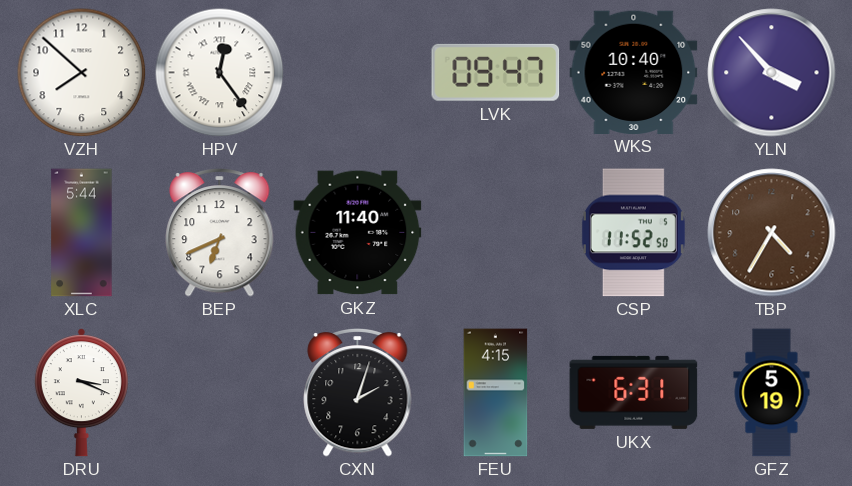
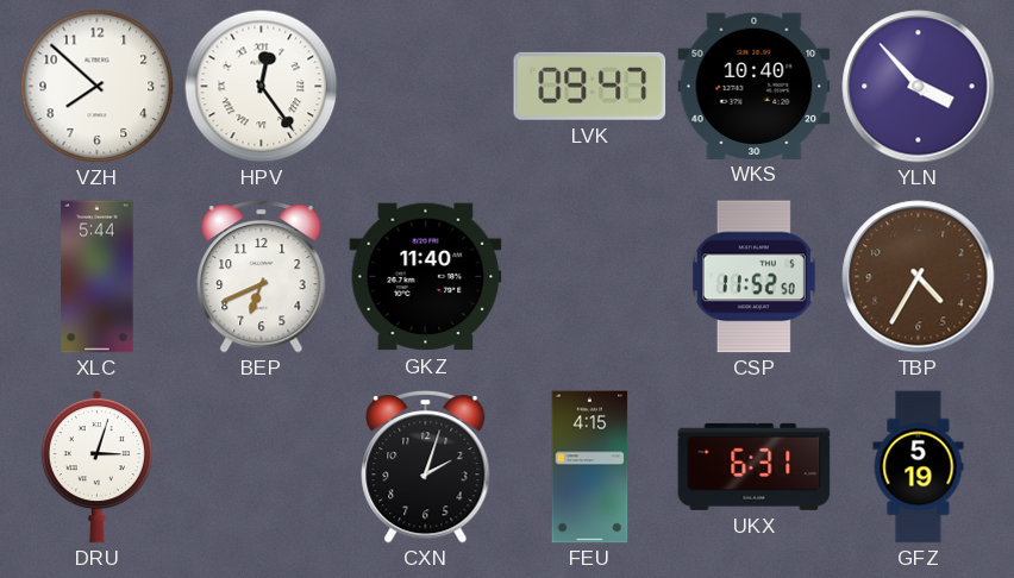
DRU: 3:19 -> 3:03 (96, 467)
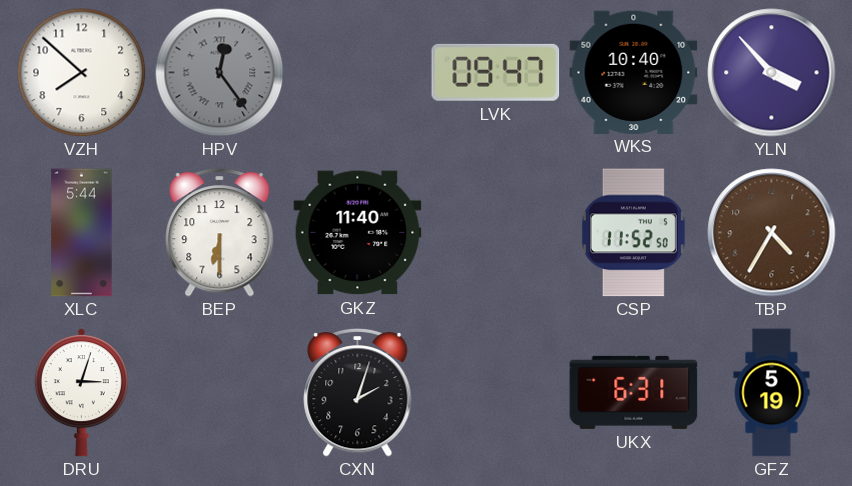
HPV dial: white -> grey (219, 72)
BEP: 6:41 -> 6:30 (220, 233)
FEU: 4:15 -> none (590, 467)
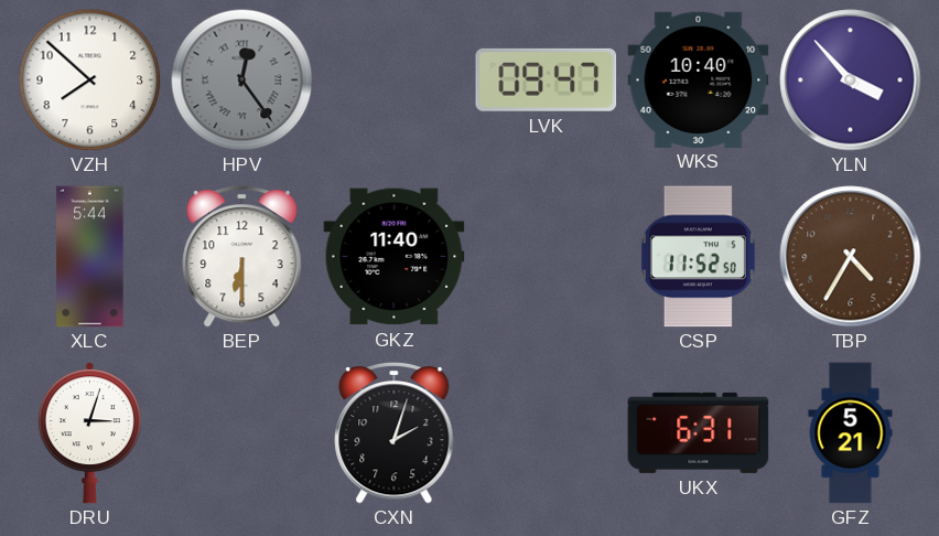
GFZ: 5:19 -> 5:21 (851, 433)
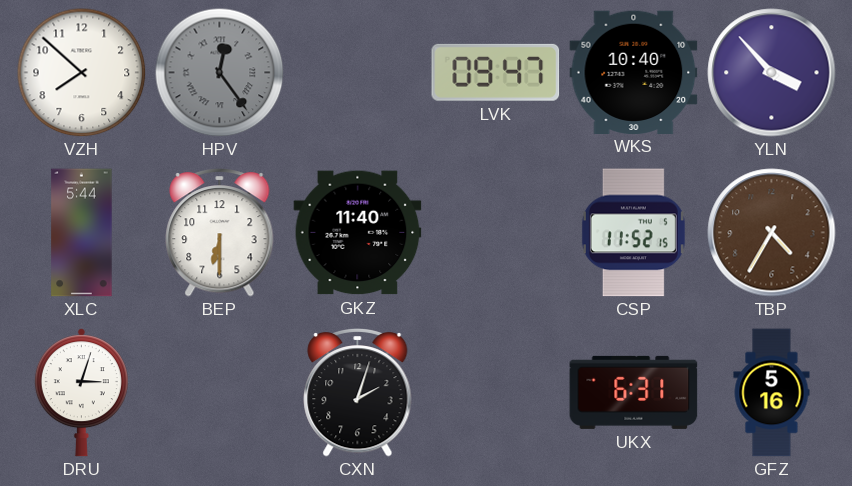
CSP: 11:52:50 -> 11:52:15 (633, 233)
GFZ: 5:21 -> 5:16 (772, 393)
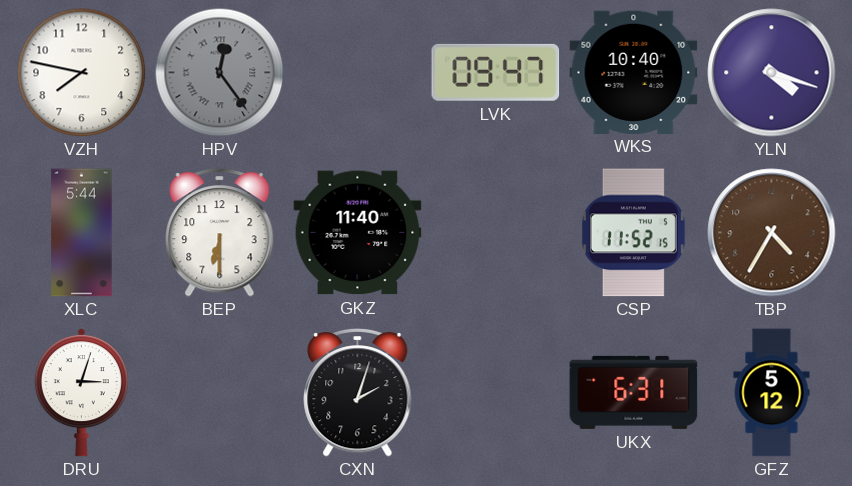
VZH: 7:52 -> 7:47 (81, 72)
YLN: 3:53 -> 4:18 (772, 73)
GFZ: 5:16 -> 5:12 (772, 393)
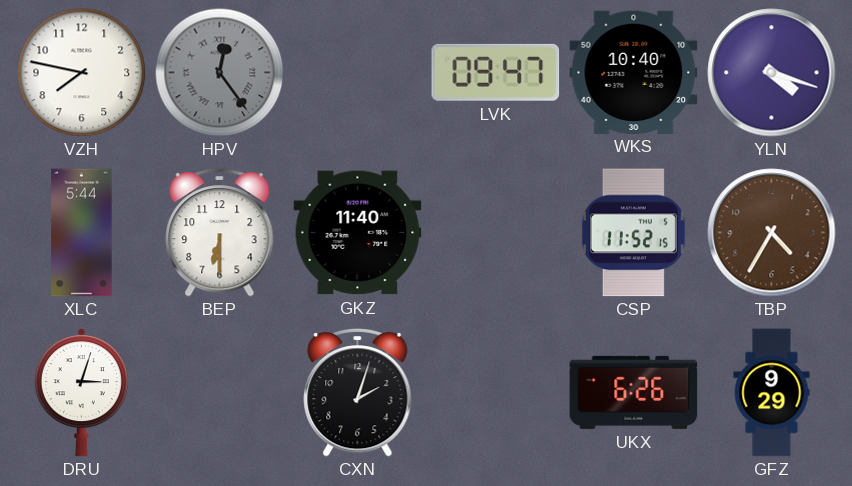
UKX: 6:31 -> 6:26 (634, 392)
GFZ: 5:12 -> 9:29 (772, 393)
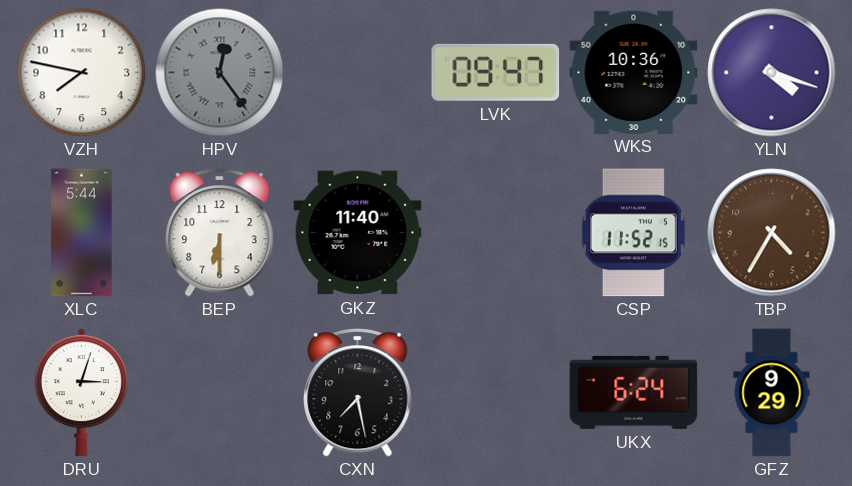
WKS: 10:40 -> 10:36 (634, 72)
CXN: 2:03 -> 7:28 (358, 393)
UKX: 6:26 -> 6:24 (634, 392)
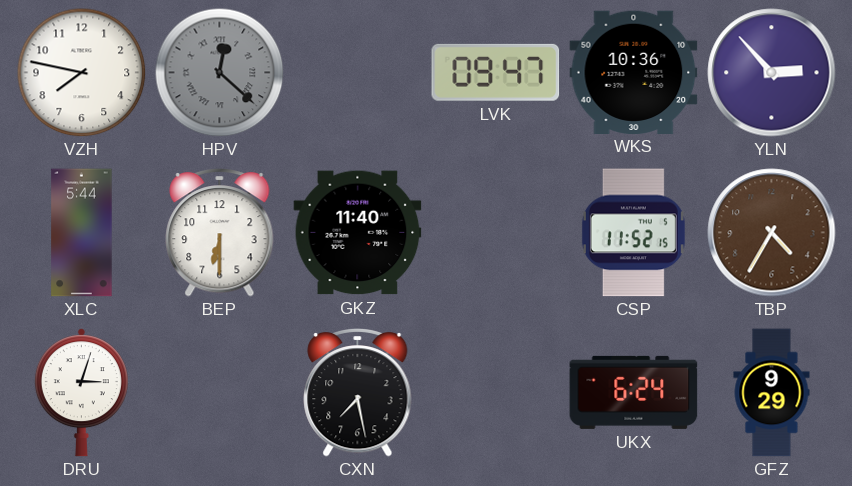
HPV: 12:24 -> 12:22 (219, 72)
YLN: 4:18 -> 2:53 (772, 73)
